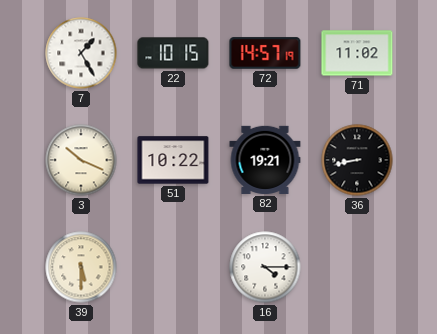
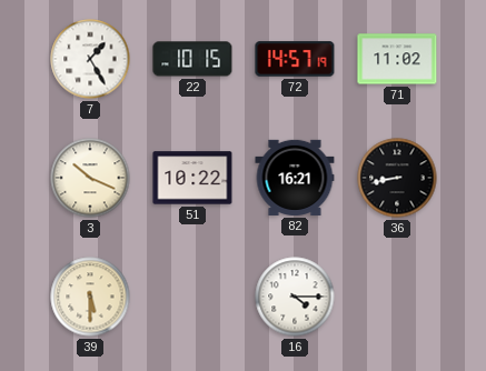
82: 19:21 -> 16:21 (295, 178)
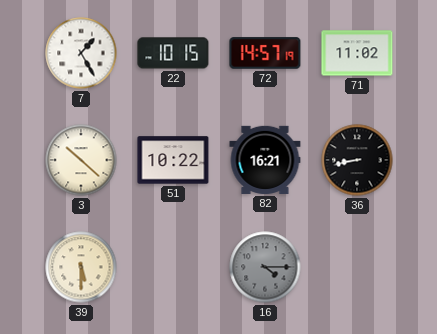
3: 10:19 -> 10:22 (81, 160)
16 dial: white -> grey (265, 267)
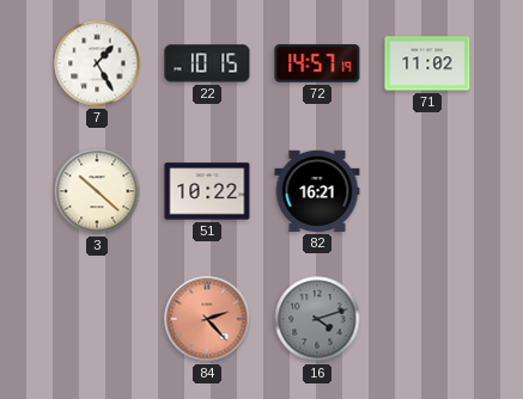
36: 8:43 -> none (357, 160)
39: 5:30 -> none (81, 267)
84: none -> 2:23 (207, 319)
16: 4:15 -> 4:12 (317, 319)
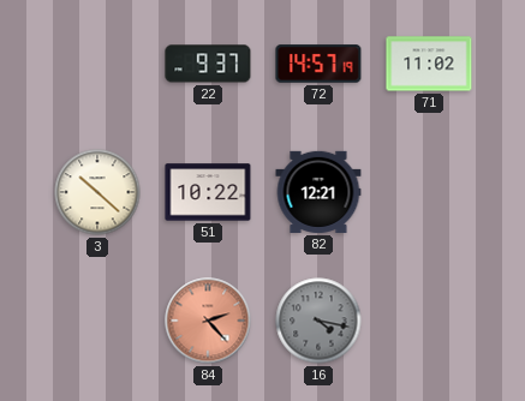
7: 1:25 -> none (97, 63)
22: 10:15 -> 9:37 (208, 64)
82: 16:21 -> 12:21 (318, 192)
16: 4:12 -> 4:17 (318, 321)
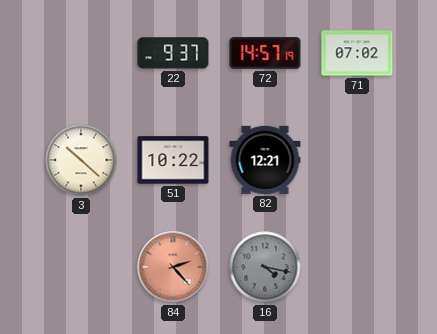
71: 11:02 -> 07:02 (357, 53)
